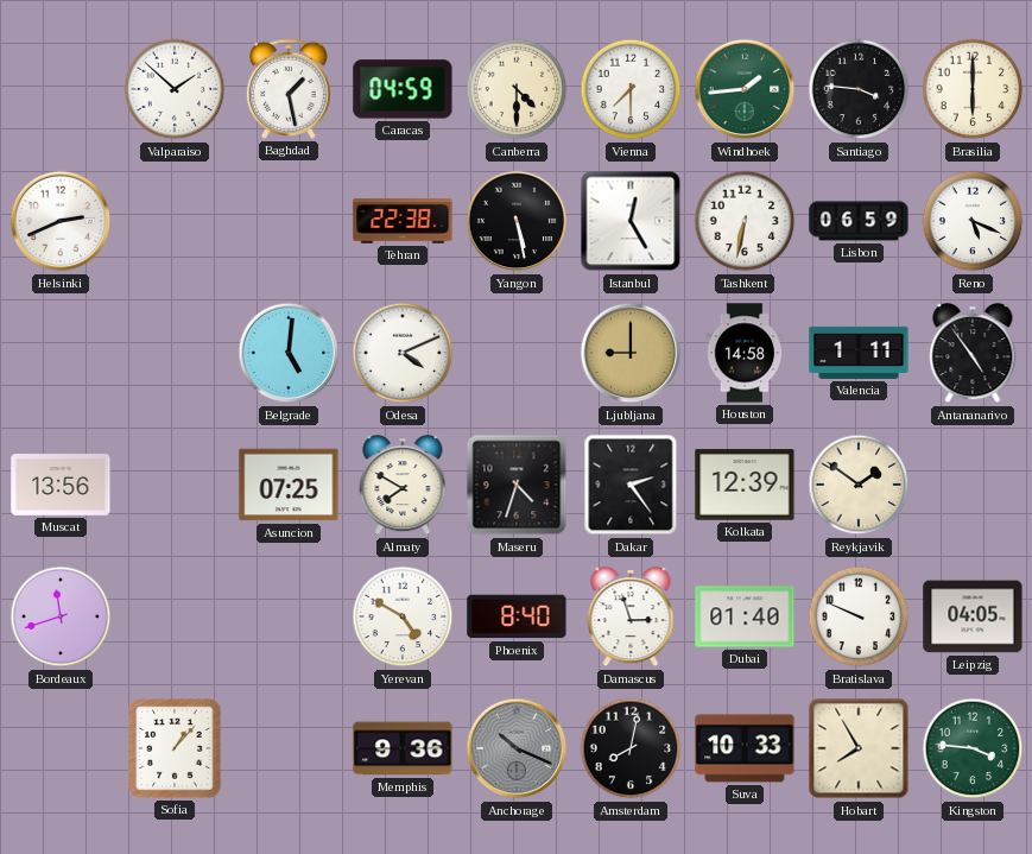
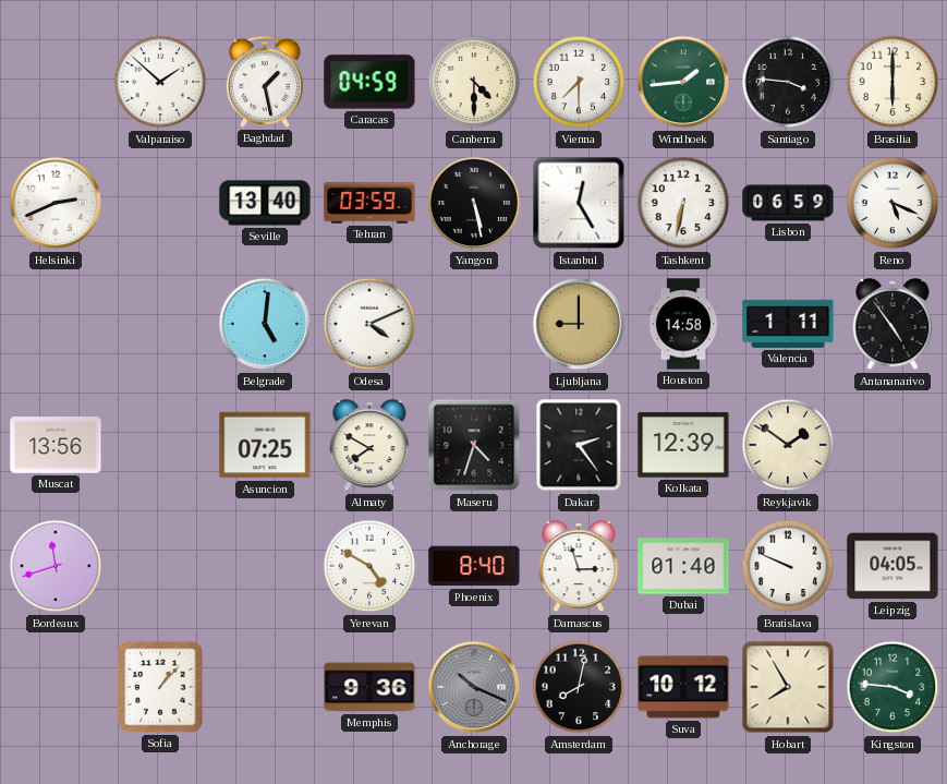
Seville: none -> 13:40 (265, 203)
Tehran: 22:38 -> 03:59 (369, 203)
Suva: 10:33 -> 10:12 (683, 687)
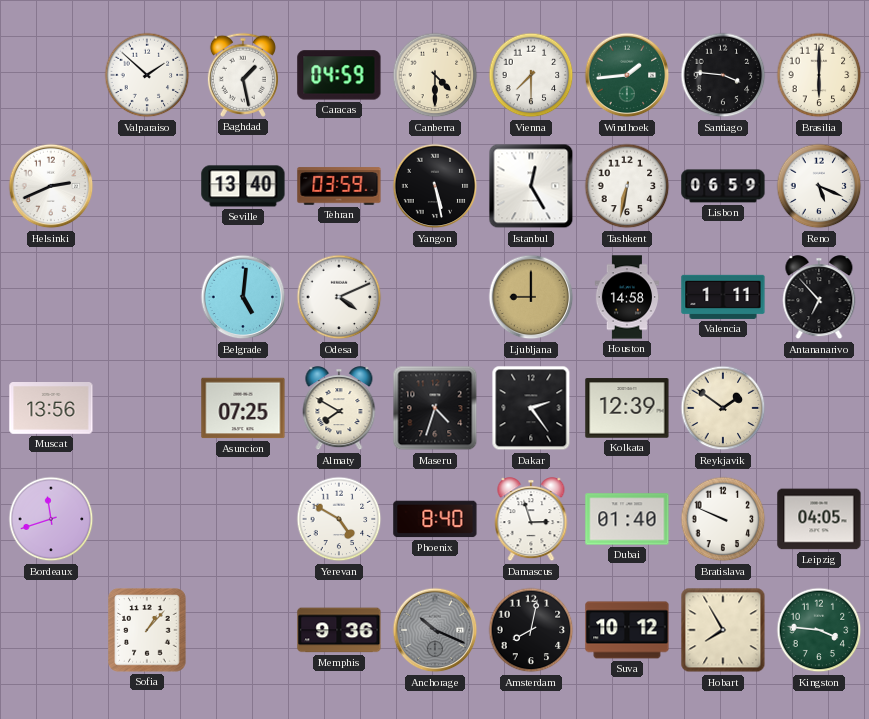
Antananarivo: 4:54 -> 6:53 (819, 298)
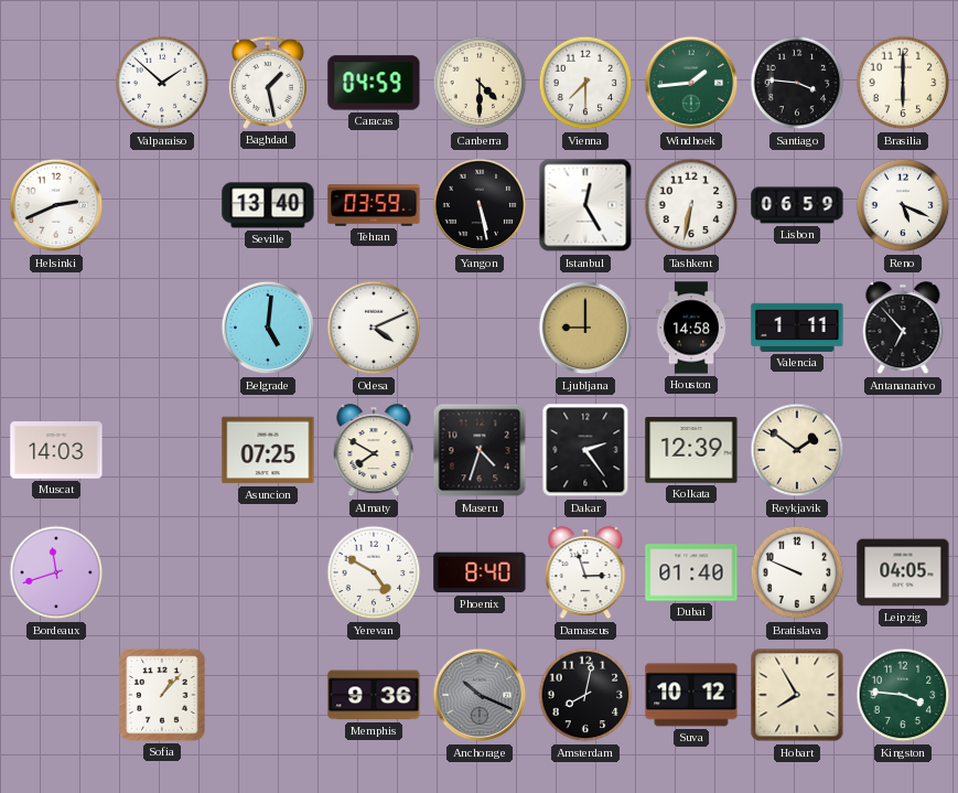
Muscat: 13:56 -> 14:03 (56, 451)
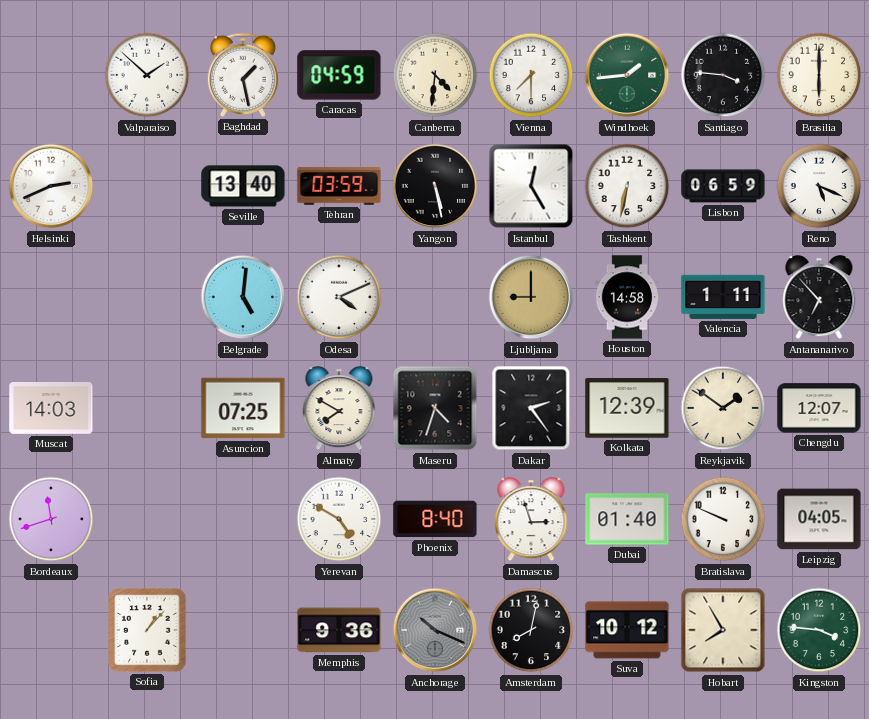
Canberra: 4:30 -> 4:31 (435, 75)
Chengdu: none -> 12:07 (819, 408)
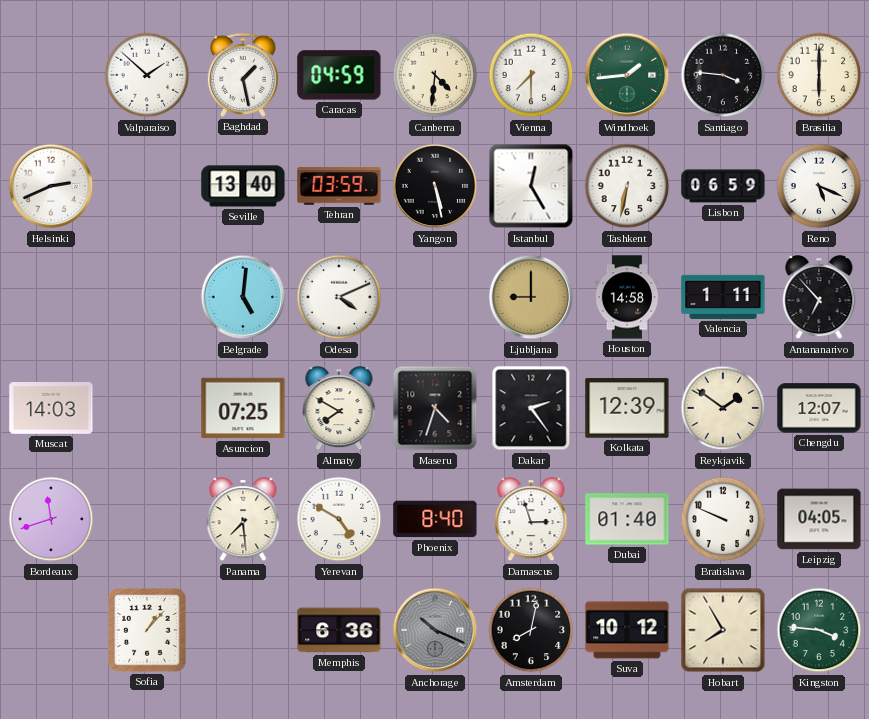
Panama: none -> 7:29 (243, 520)
Memphis: 9:36 -> 6:36 (339, 630)
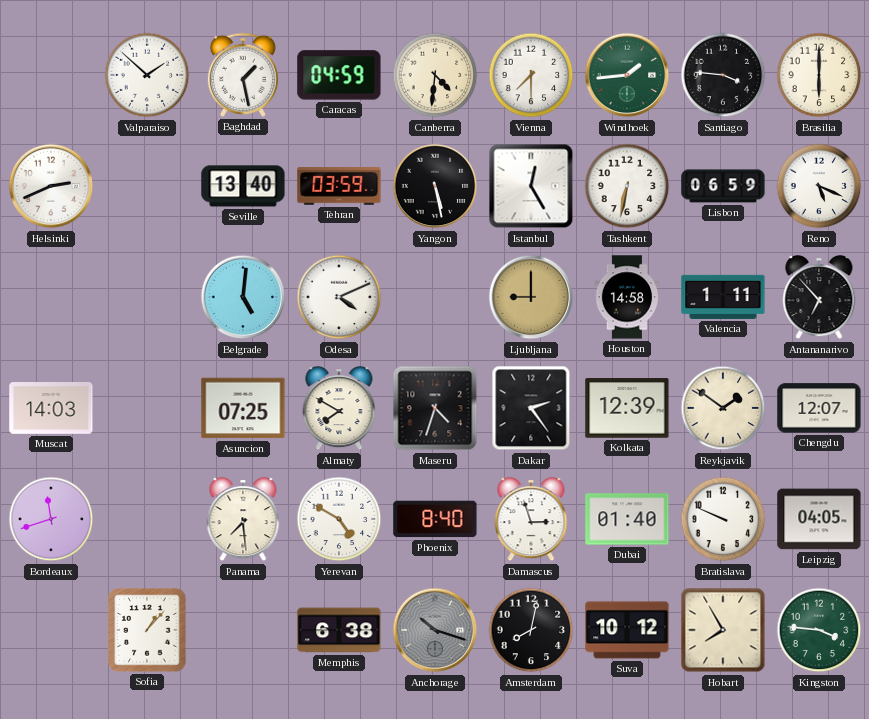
Memphis: 6:36 -> 6:38 (339, 630)
Anchorage: 10:19 -> 10:18 (435, 630)
